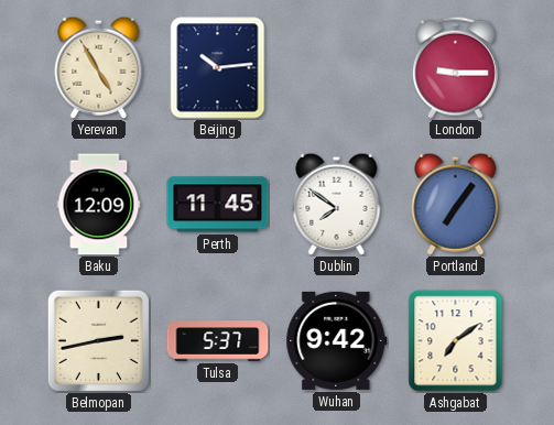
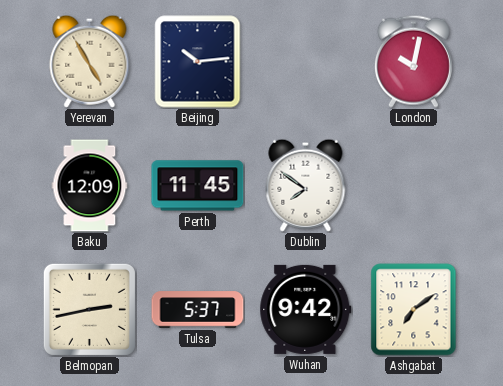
London: 9:15 -> 10:02 (413, 61)
Portland: 7:06 -> none (456, 204)
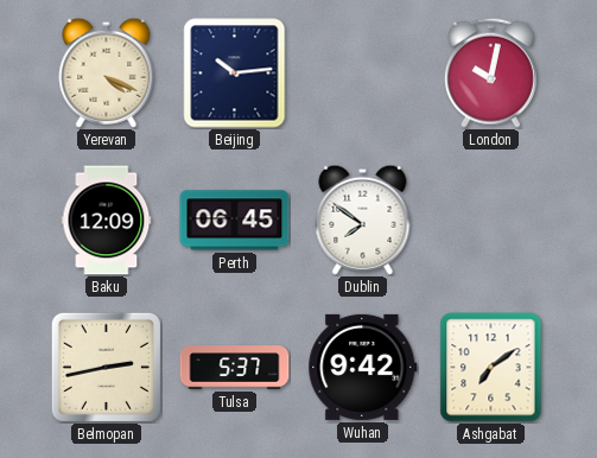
Yerevan: 4:55 -> 4:19 (107, 72)
Perth: 11:45 -> 06:45 (235, 221)
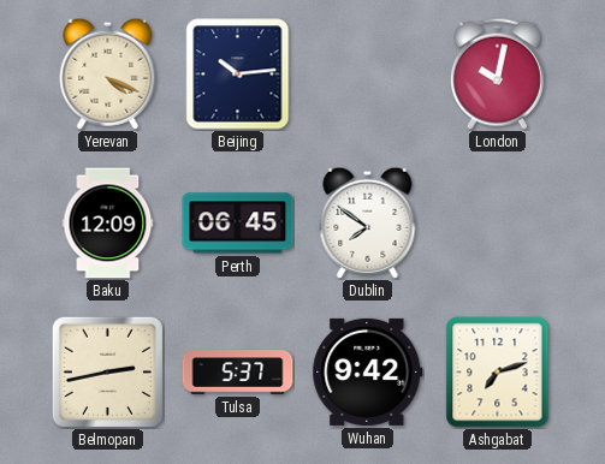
Ashgabat: 7:09 -> 7:12 (498, 373)
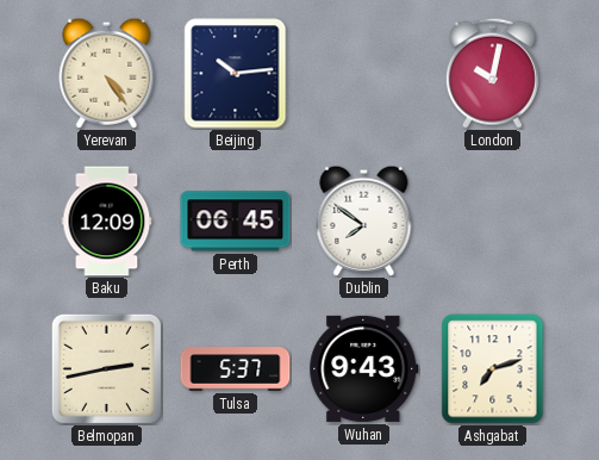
Yerevan: 4:19 -> 4:24 (107, 73)
Wuhan: 9:42 -> 9:43 (364, 368)
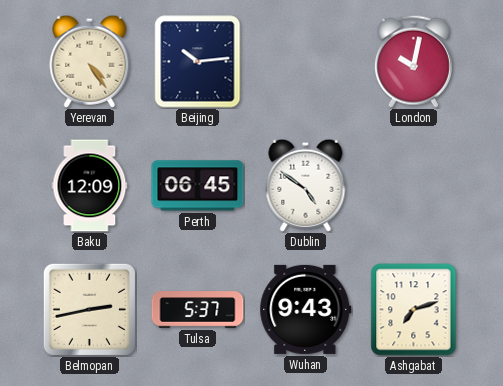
Dublin: 7:51 -> 4:51 (306, 185)
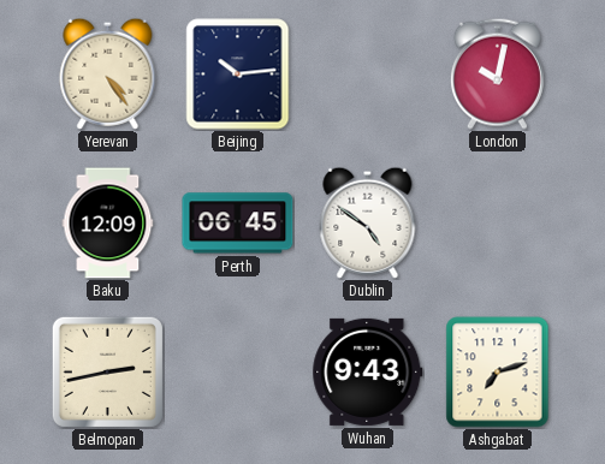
Tulsa: 5:37 -> none (198, 310)
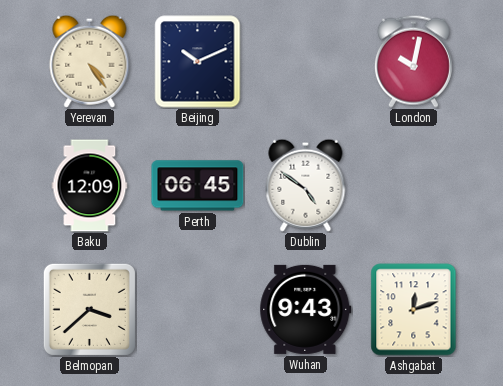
Beijing: 10:14 -> 10:11 (198, 62)
Belmopan: 2:43 -> 3:38 (89, 309)
Ashgabat: 7:12 -> 12:12 (414, 310)
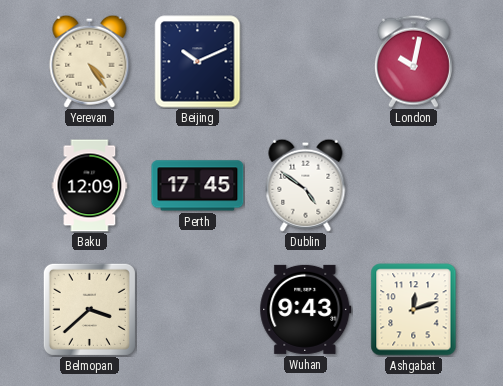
Perth: 06:45 -> 17:45 (198, 186)
